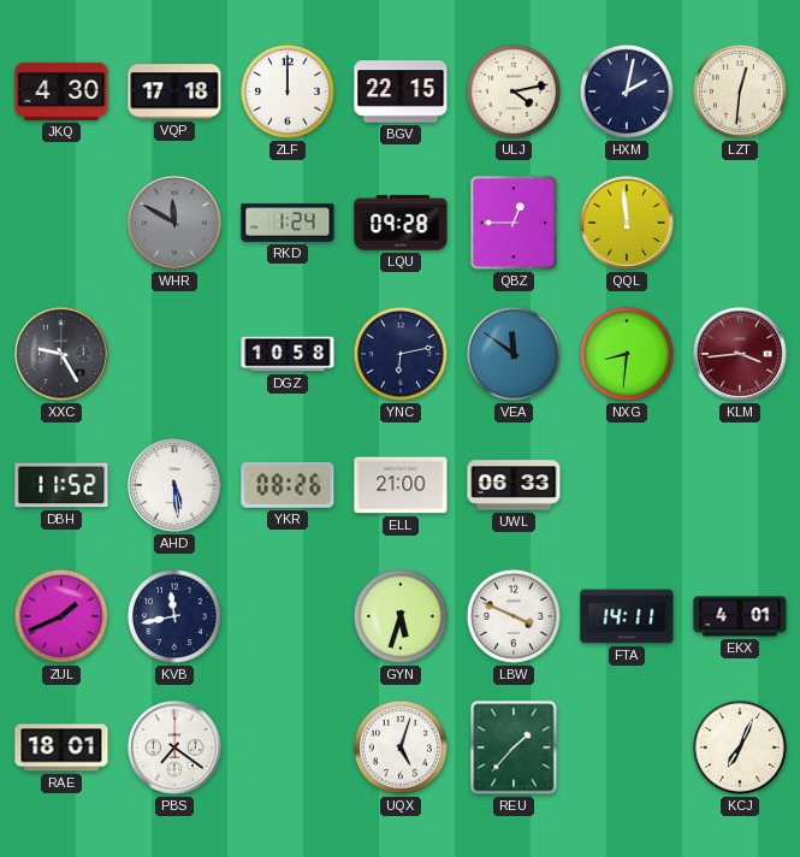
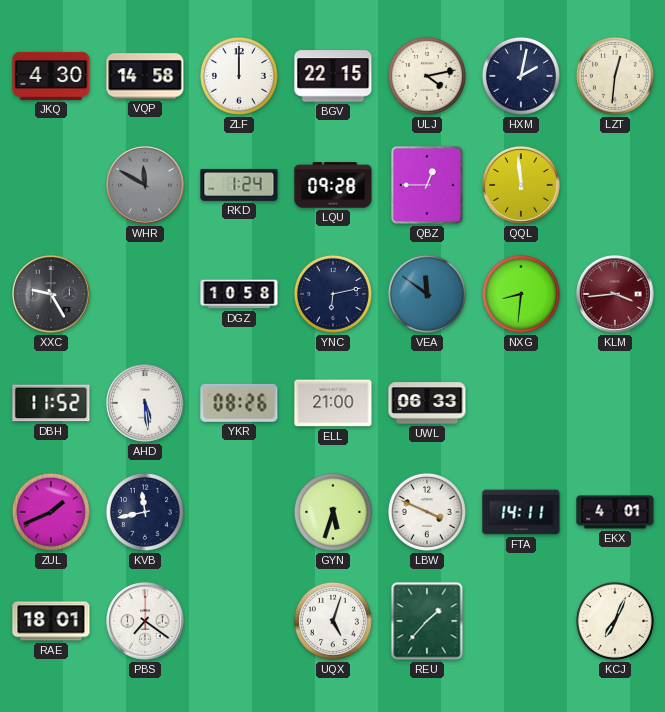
VQP: 17:18 -> 14:58 (145, 76)
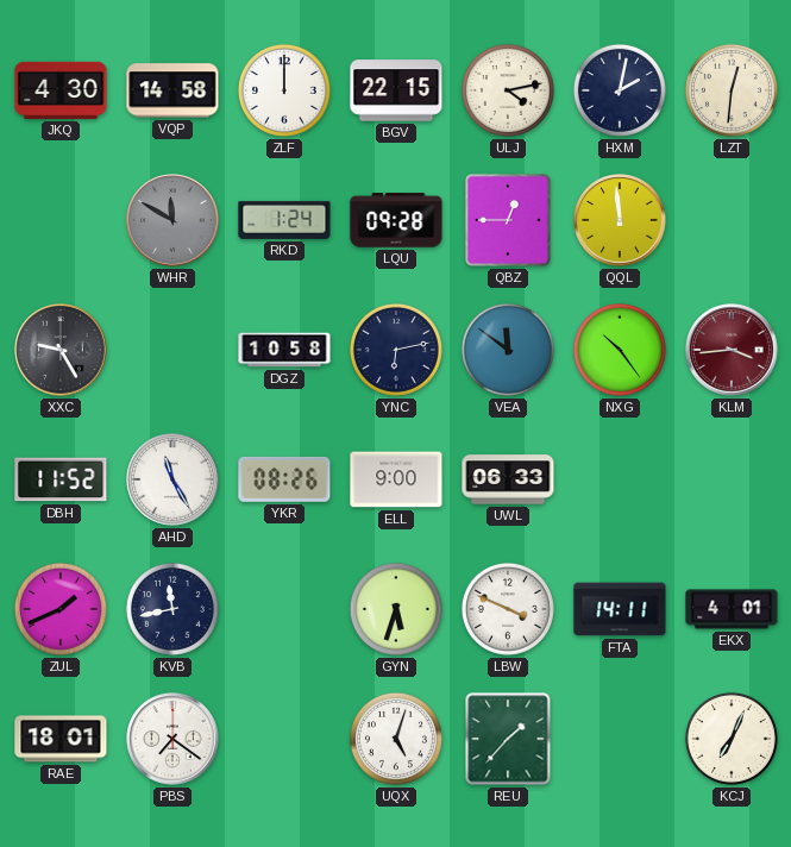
NXG: 8:31 -> 10:24 (620, 350)
AHD: 5:29 -> 11:25 (172, 479)
ELL: 21:00 -> 9:00 (396, 479)
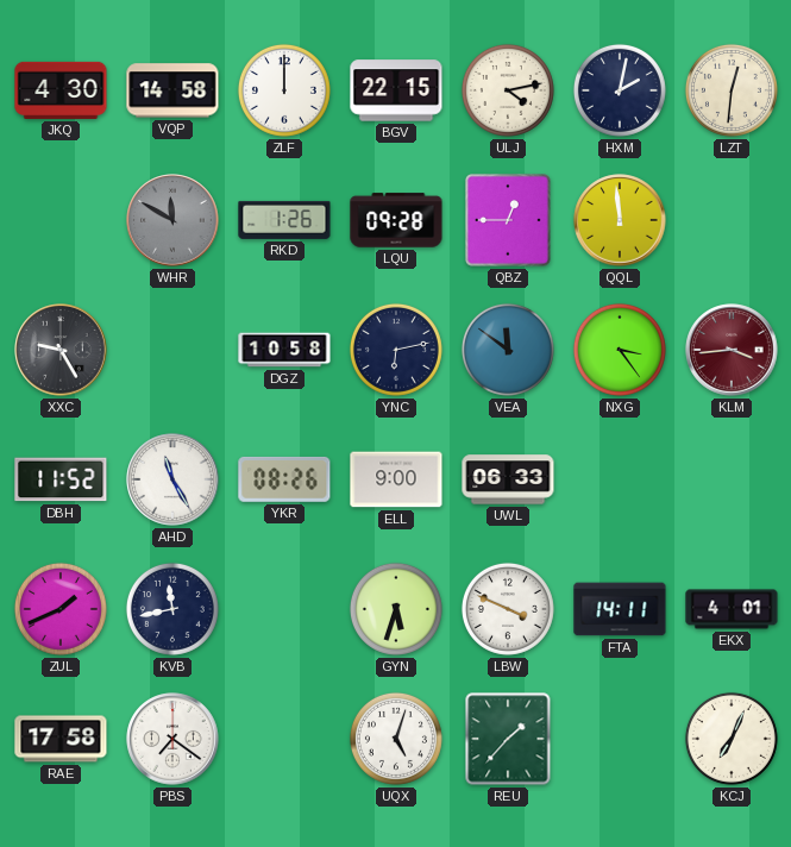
RKD: 1:24 -> 1:26 (284, 220)
NXG: 10:24 -> 3:24 (620, 350)
RAE: 18:01 -> 17:58 (61, 739)
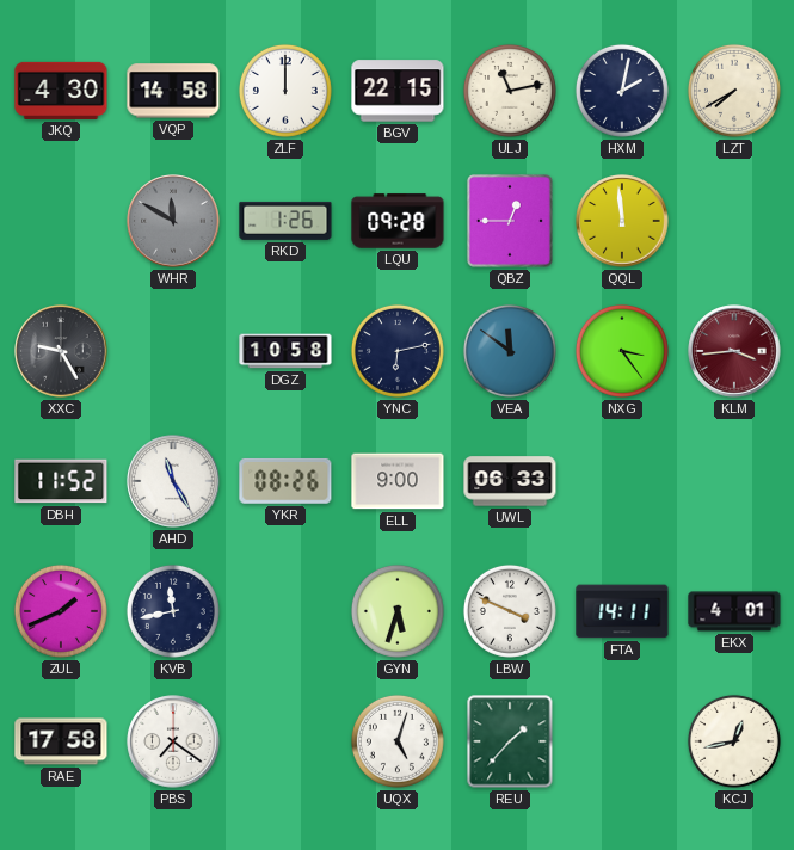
ULJ: 4:13 -> 11:13 (510, 91)
LZT: 12:31 -> 7:40 (734, 91)
KCJ: 7:04 -> 12:43 (734, 741)
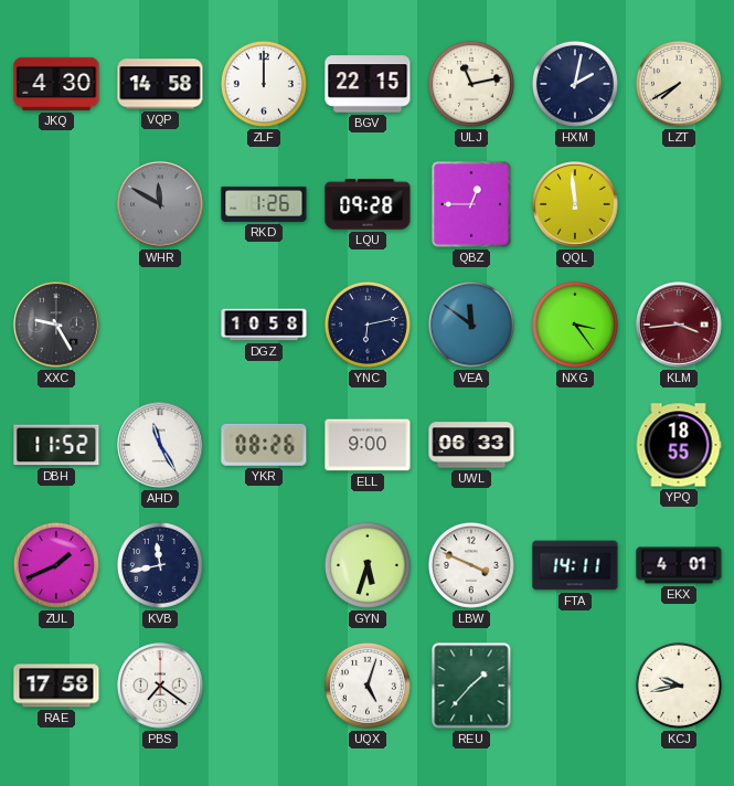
YPQ: none -> 18:55 (679, 445)
KCJ: 12:43 -> 9:43 (679, 686)
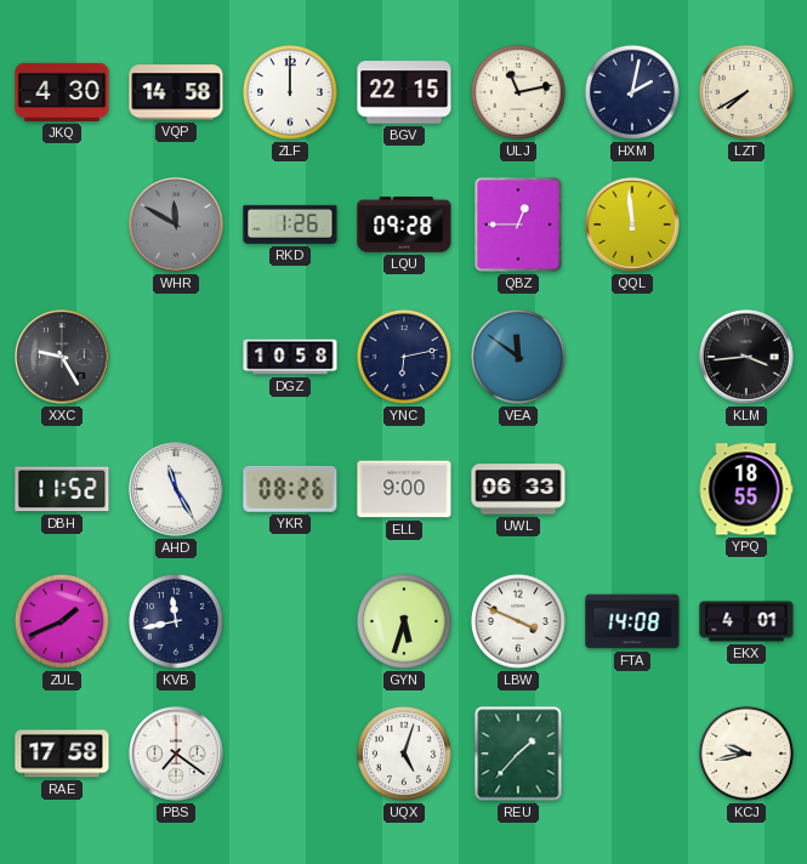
NXG: 3:24 -> none (575, 325)
KLM dial: burgundy -> black (746, 357)
FTA: 14:11 -> 14:08 (632, 621)
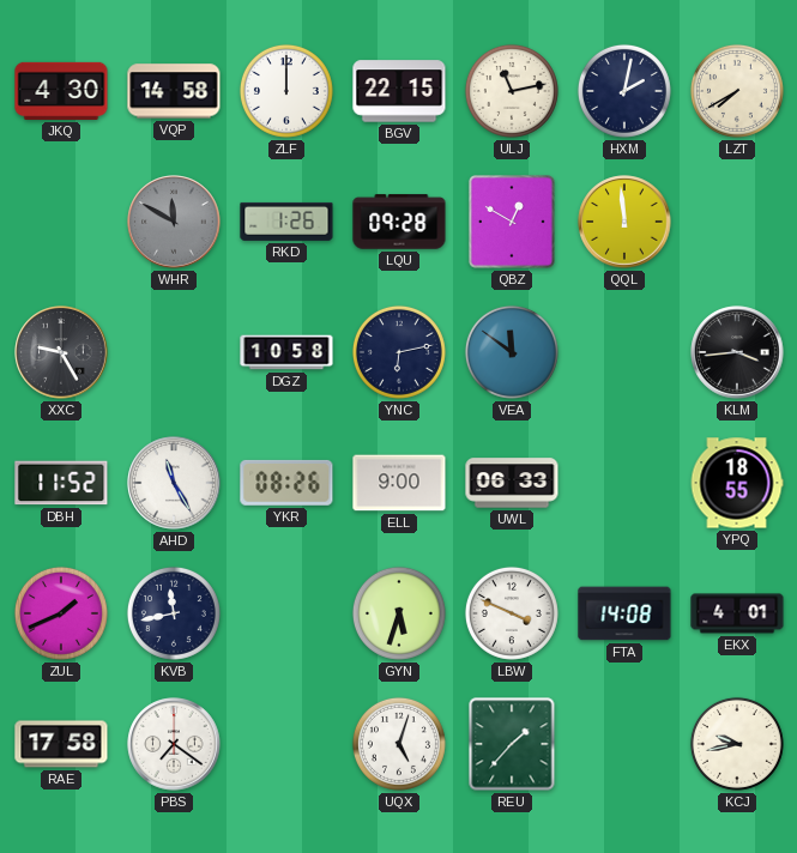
QBZ: 12:45 -> 12:50 (512, 223)
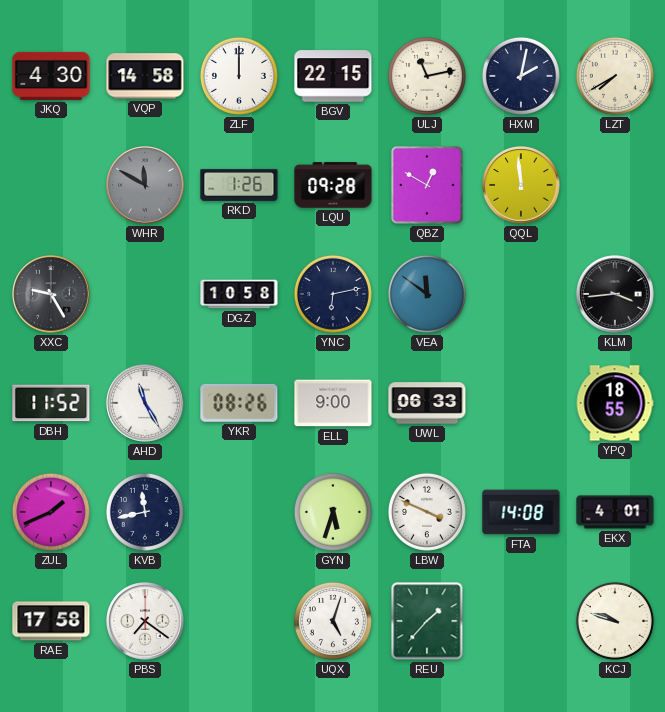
KCJ: 9:43 -> 9:48 (615, 621)
